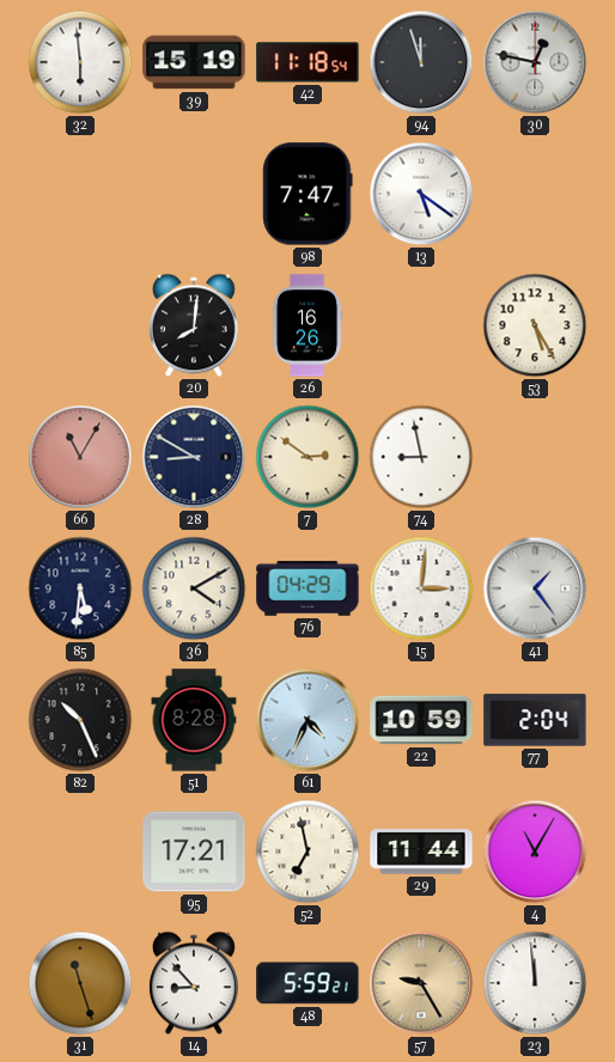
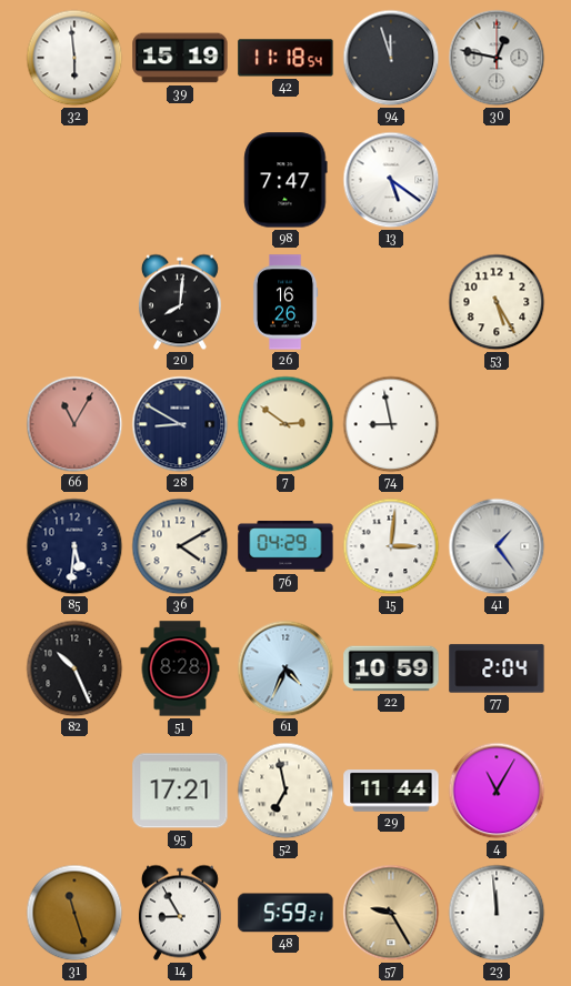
14: 8:53 -> 8:55 (180, 913)
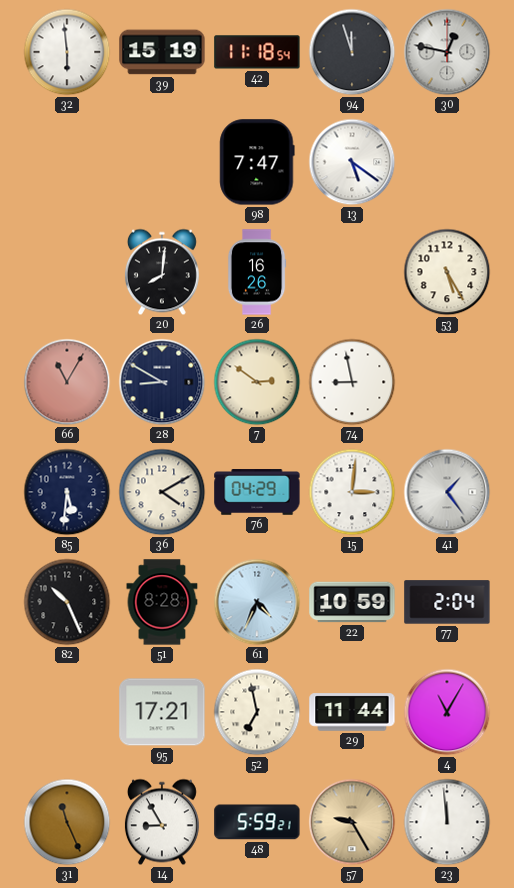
31: 11:27 -> 11:26 (67, 822)
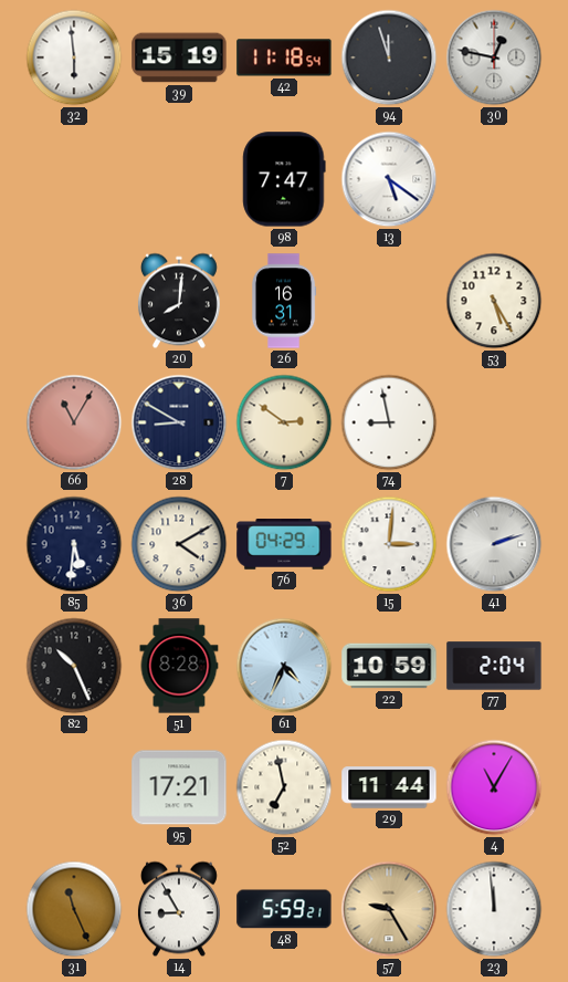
26: 16:26 -> 16:31 (284, 301)
41: 1:24 -> 2:12 (494, 544)
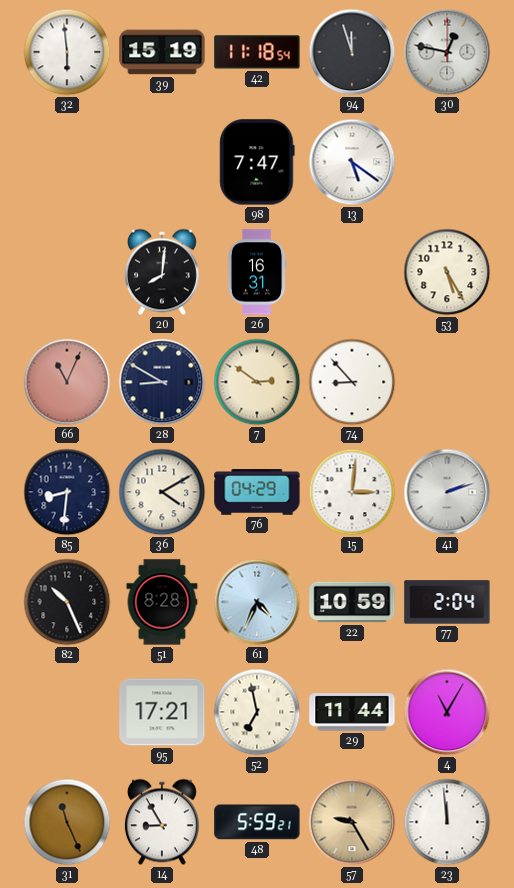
66: 11:05 -> 11:04 (67, 382)
74: 8:58 -> 8:53 (352, 382)
85: 5:31 -> 8:31 (67, 492)
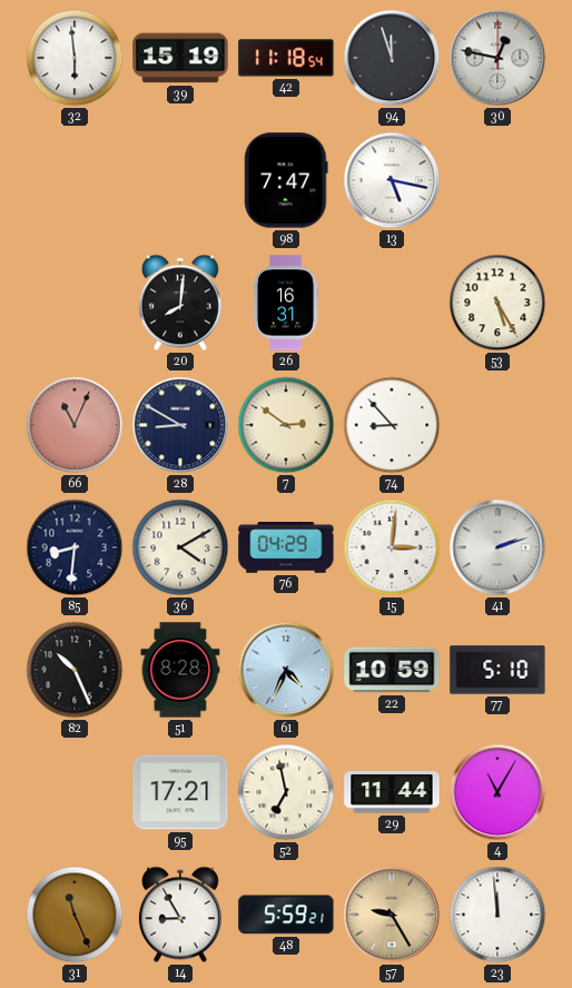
13: 5:21 -> 5:17 (392, 180)
77: 2:04 -> 5:10 (497, 670)
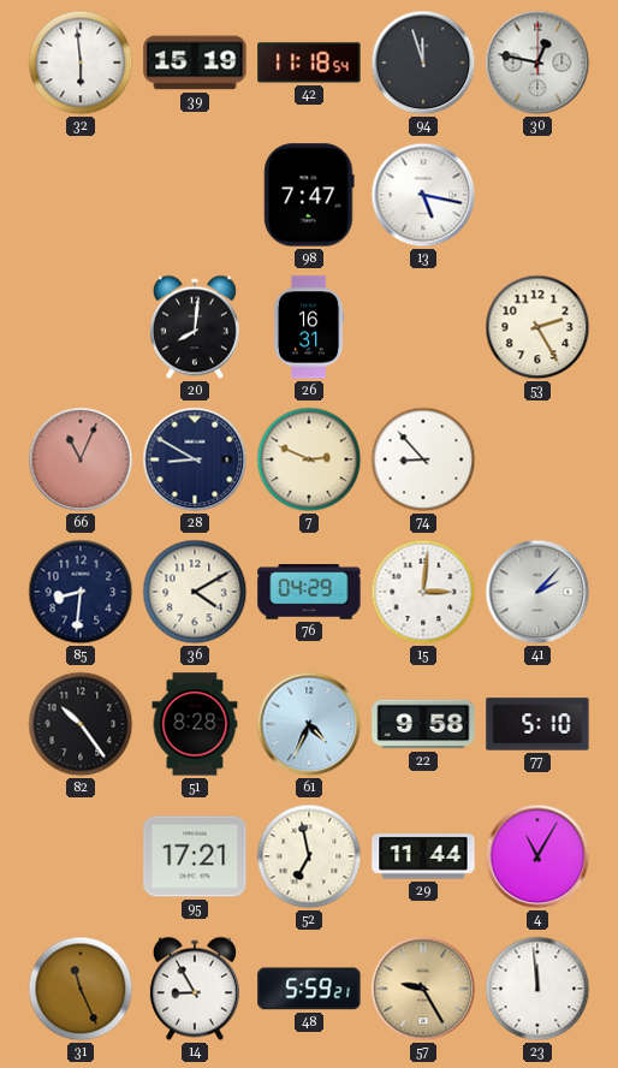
53: 5:25 -> 2:25 (537, 327)
7: 2:51 -> 2:49 (309, 459)
41: 2:12 -> 2:07 (537, 592)
82: 10:26 -> 10:24 (81, 724)
22: 10:59 -> 9:58 (423, 724)
